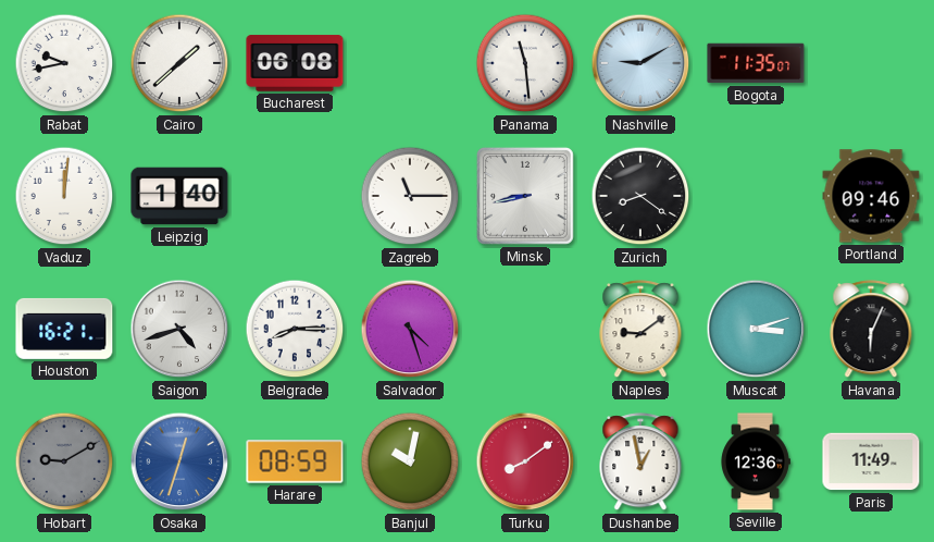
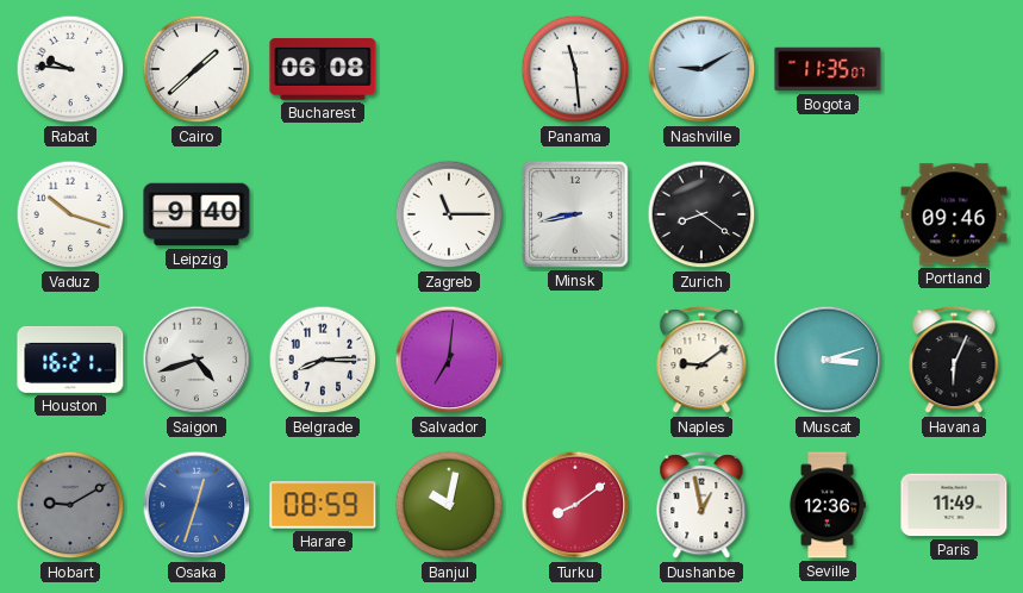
Rabat: 9:43 -> 9:46 (70, 69)
Vaduz: 12:01 -> 10:18 (70, 214)
Leipzig: 1:40 -> 9:40 (197, 214)
Salvador: 4:27 -> 7:01 (449, 360)
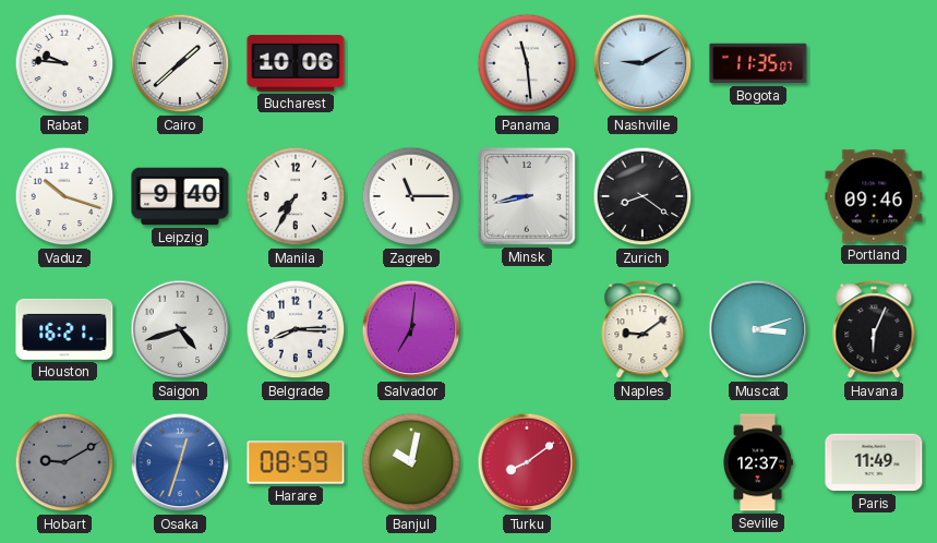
Bucharest: 06:08 -> 10:06 (296, 63)
Manila: none -> 7:35 (296, 196)
Dushanbe: 12:58 -> none (701, 506)
Seville: 12:36 -> 12:37 (758, 462)
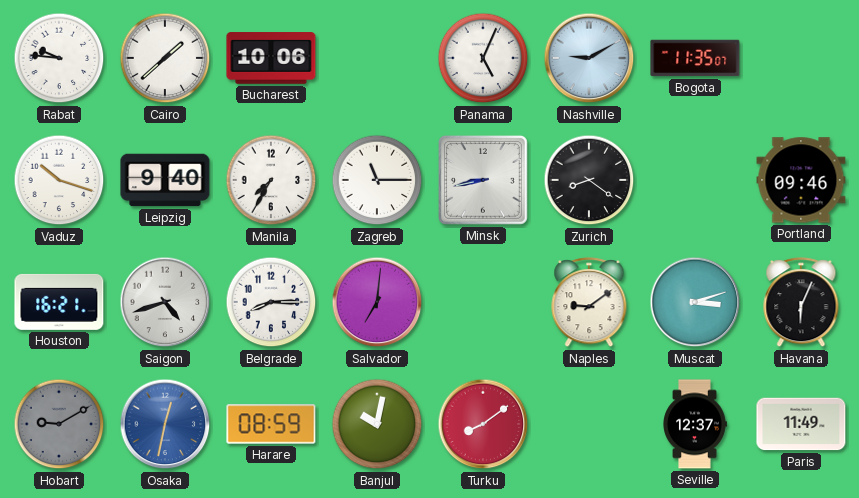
Panama: 11:29 -> 5:04 (483, 58)
Osaka: 12:33 -> 12:32 (165, 424)
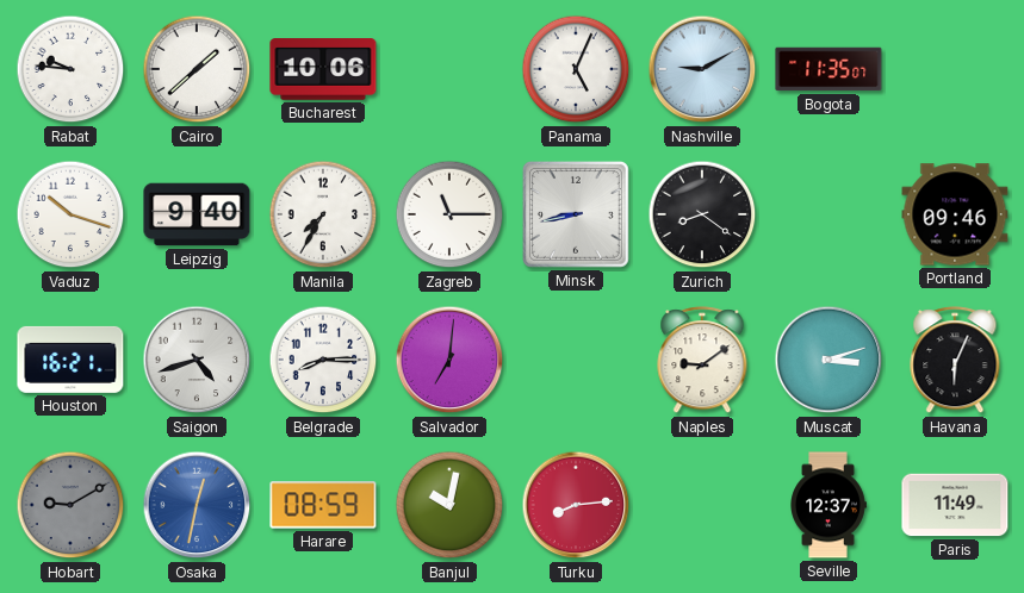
Turku: 8:09 -> 8:14 (576, 505)
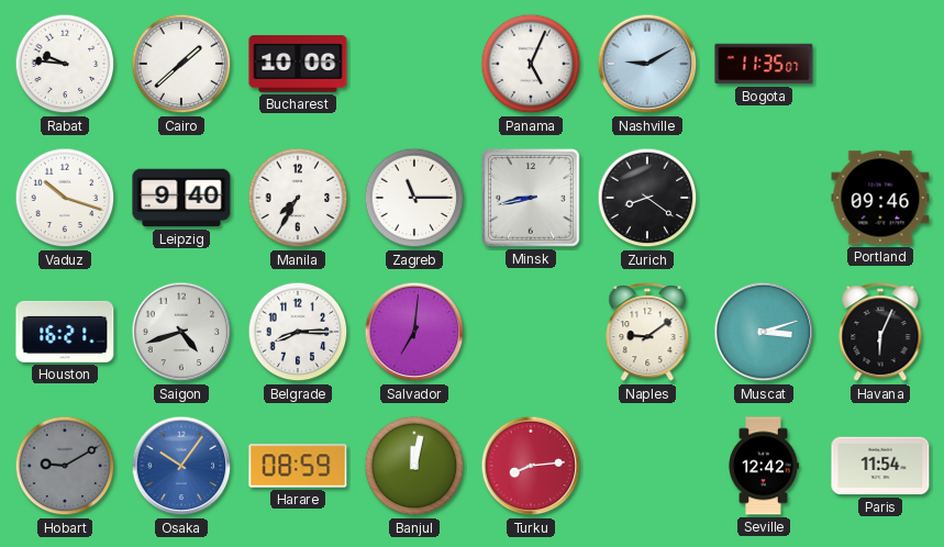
Osaka: 12:32 -> 10:06 (181, 466)
Banjul: 10:02 -> 12:02 (414, 466)
Seville: 12:37 -> 12:42 (764, 466)
Paris: 11:49 -> 11:54 (880, 466)
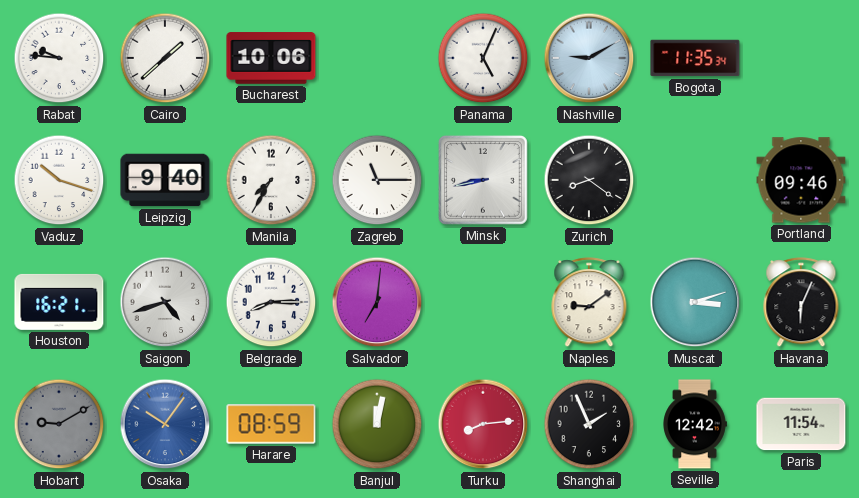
Bogota: 11:35:07 -> 11:35:34 (695, 58)
Shanghai: none -> 1:56 (589, 424)
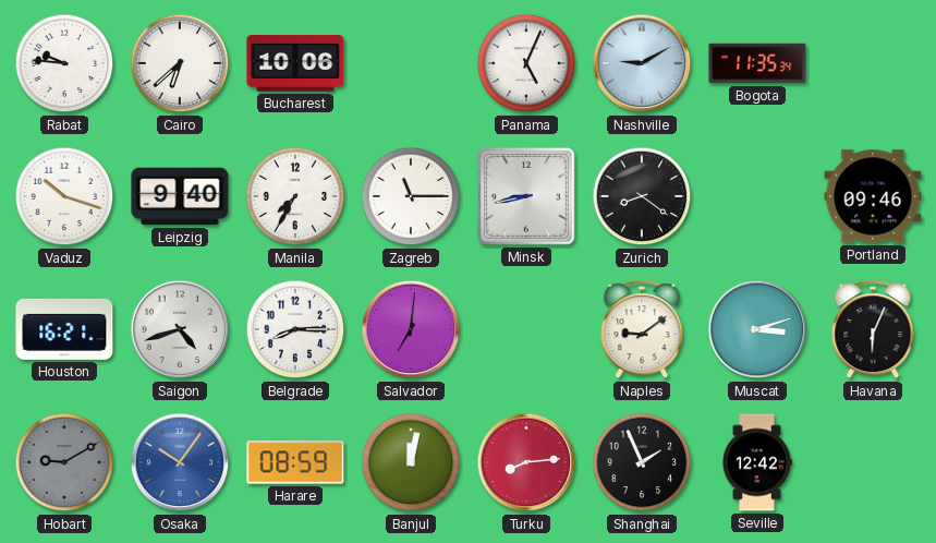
Cairo: 1:38 -> 6:38 (180, 63)
Paris: 11:54 -> none (801, 424)
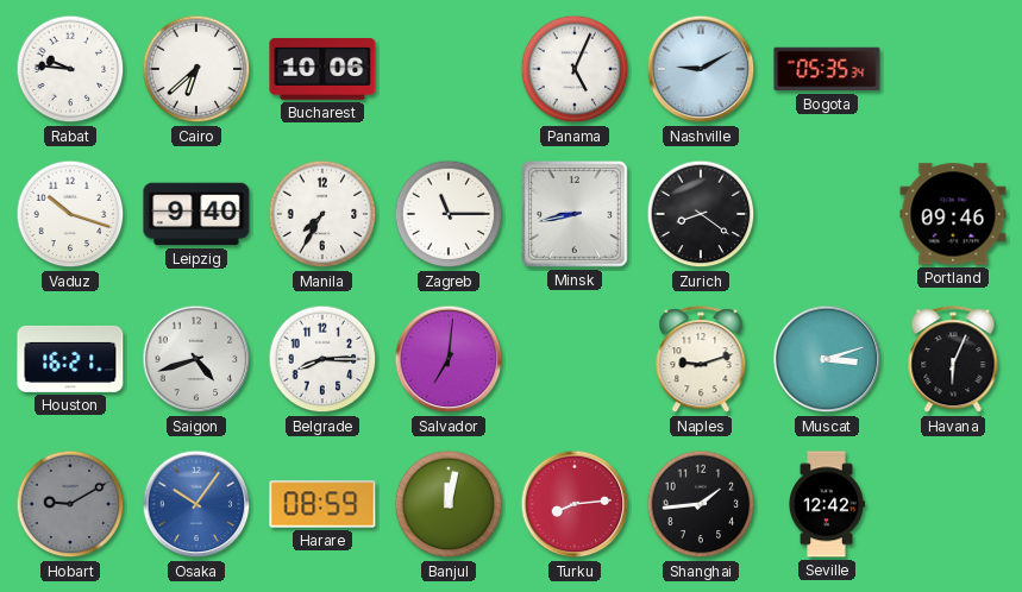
Bogota: 11:35 -> 05:35 (827, 69)
Naples: 9:09 -> 9:12 (701, 360)
Shanghai: 1:56 -> 1:44 (701, 504)
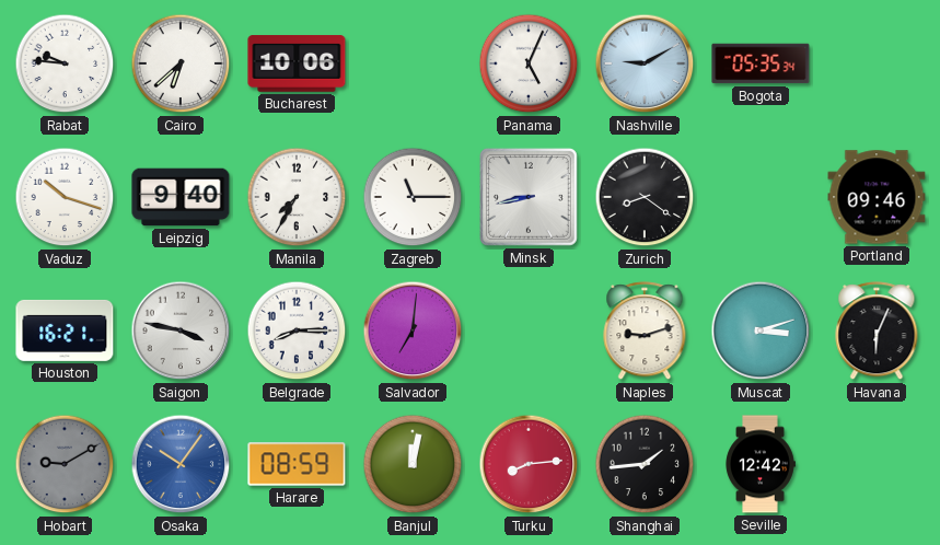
Saigon: 4:42 -> 3:47 (181, 331)
